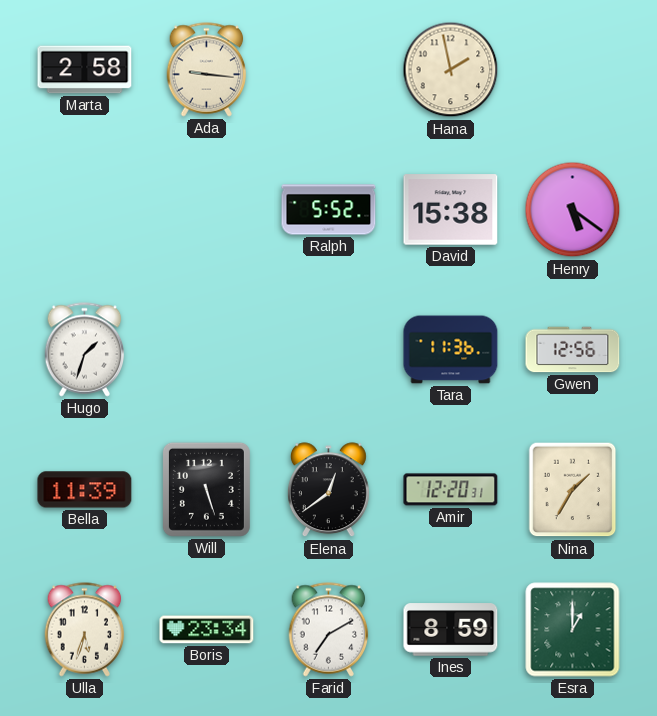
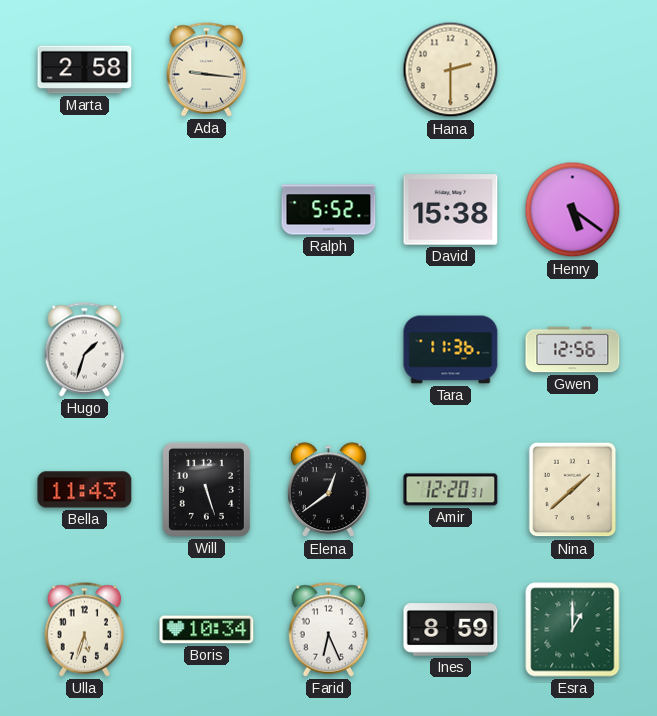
Hana: 1:58 -> 2:30 (451, 70)
Bella: 11:39 -> 11:43 (85, 490)
Nina: 1:35 -> 1:38 (573, 490)
Boris: 23:34 -> 10:34 (207, 630)
Farid: 7:10 -> 6:26 (329, 630)
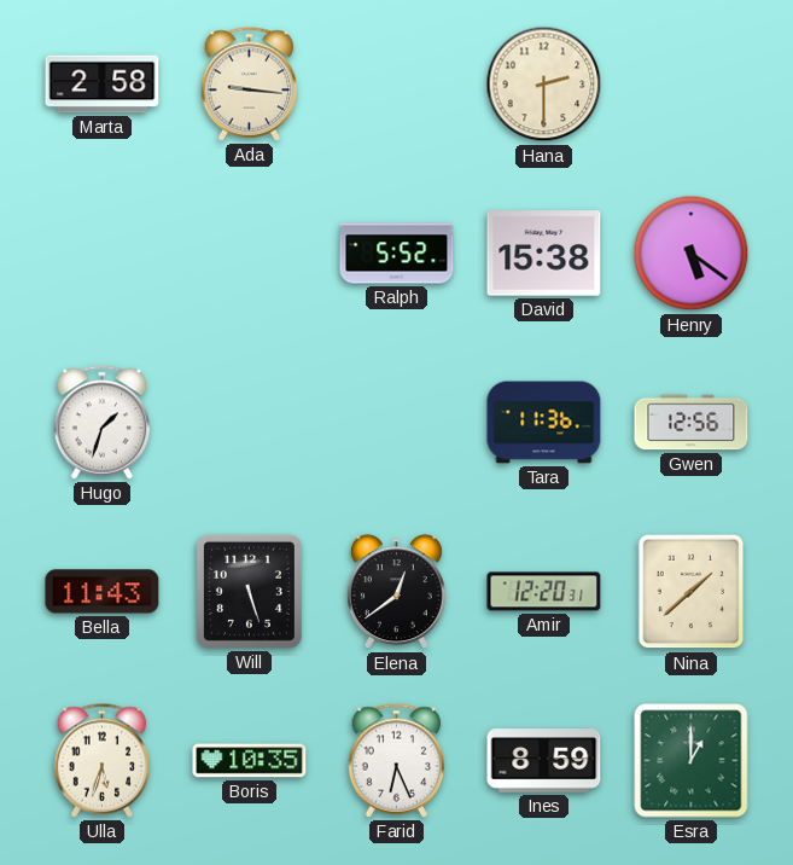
Boris: 10:34 -> 10:35 (250, 761)
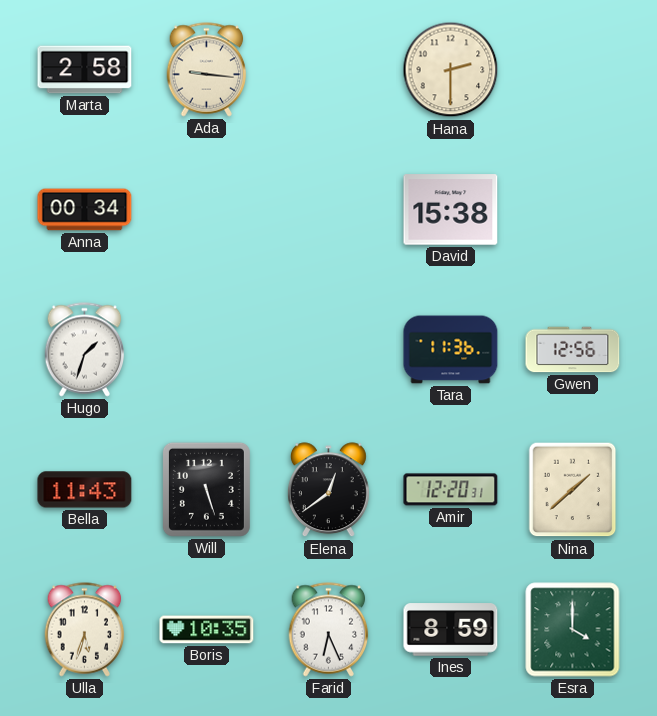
Anna: none -> 00:34 (85, 210)
Ralph: 5:52 -> none (397, 254)
Henry: 5:21 -> none (692, 254)
Esra: 1:00 -> 4:00 (573, 630)
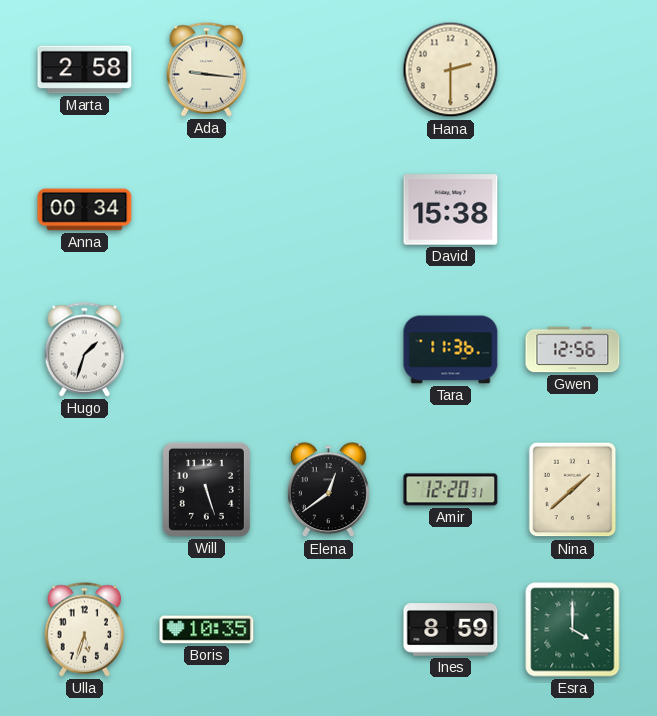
Bella: 11:43 -> none (85, 490)
Farid: 6:26 -> none (329, 630)
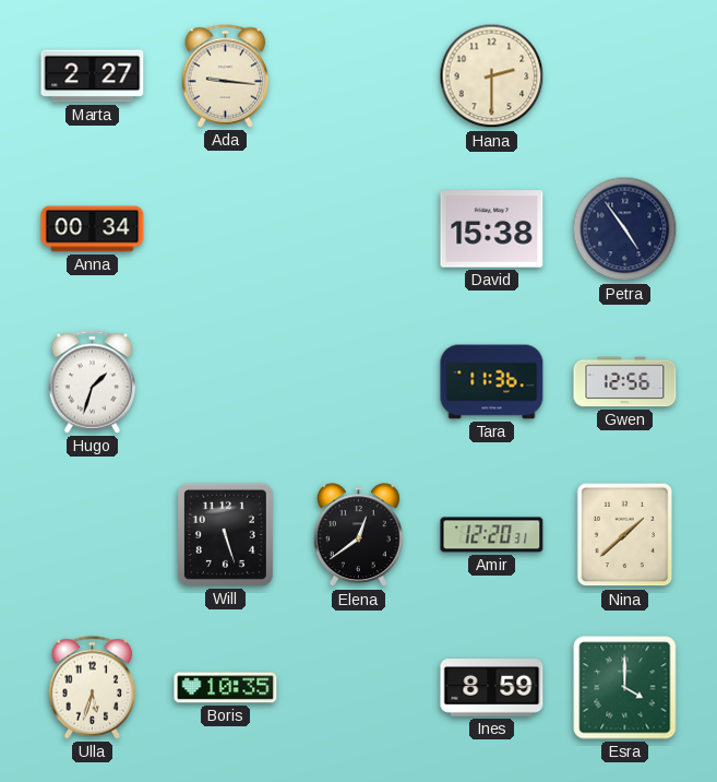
Marta: 2:58 -> 2:27 (93, 76)
Petra: none -> 4:54 (625, 229)
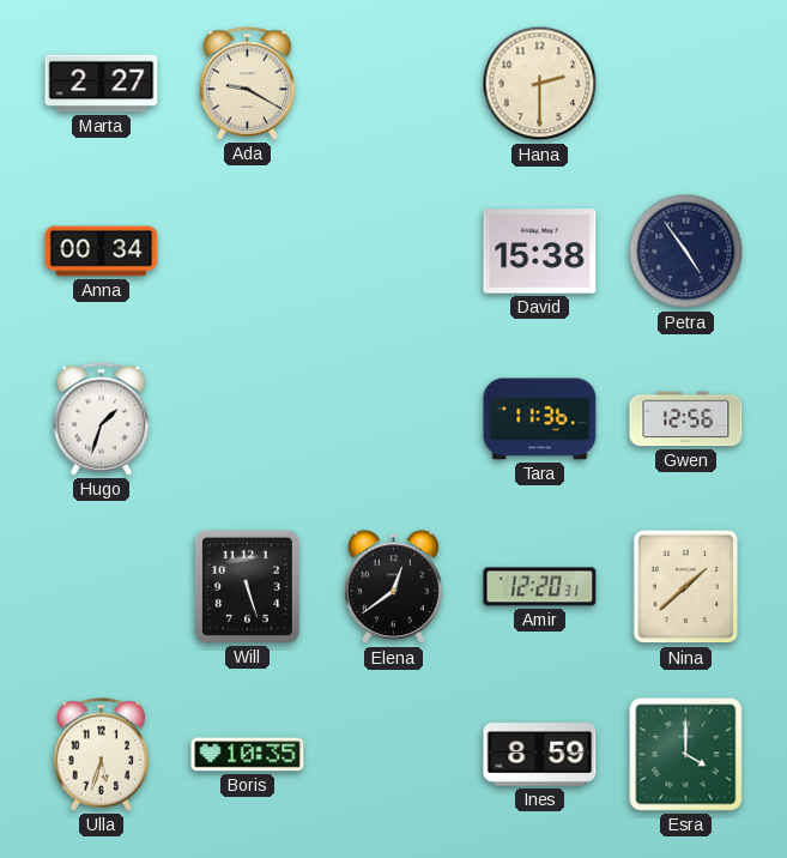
Ada: 9:16 -> 9:20 (248, 84)
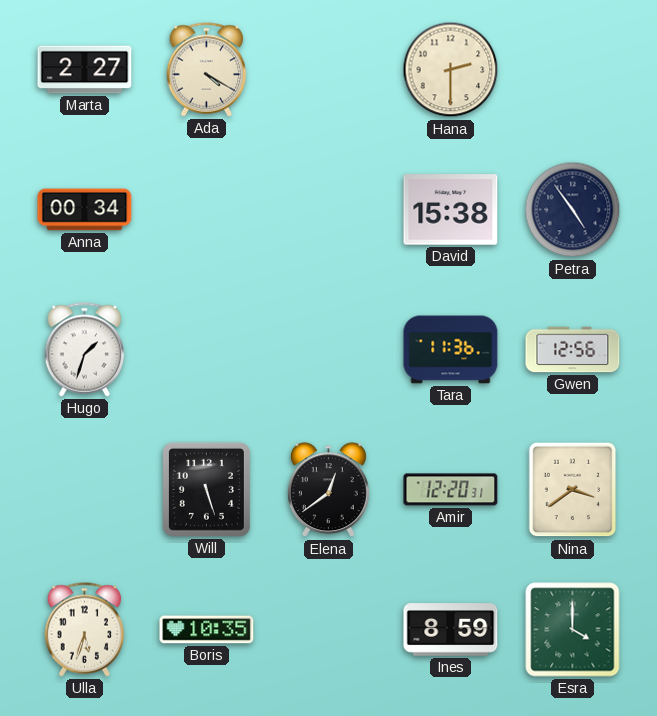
Ada: 9:20 -> 4:20 (207, 70)
Nina: 1:38 -> 3:39 (573, 490)
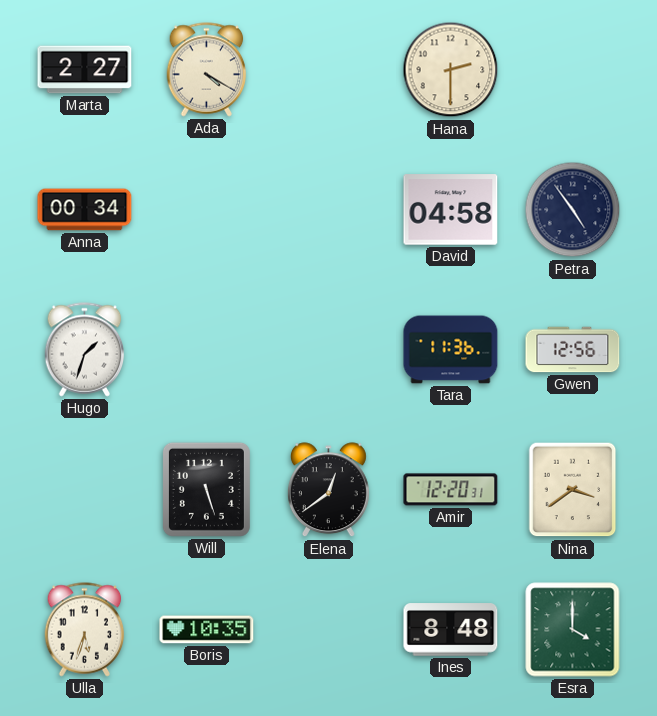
David: 15:38 -> 04:58 (451, 210)
Ines: 8:59 -> 8:48 (451, 630)
